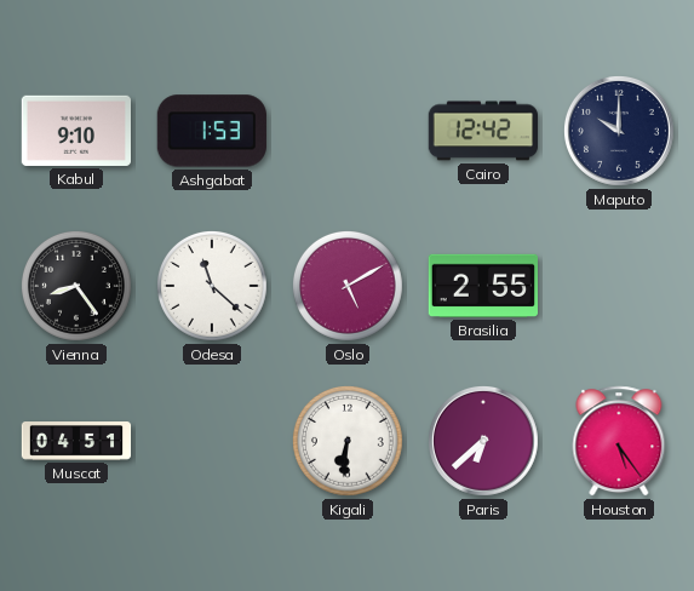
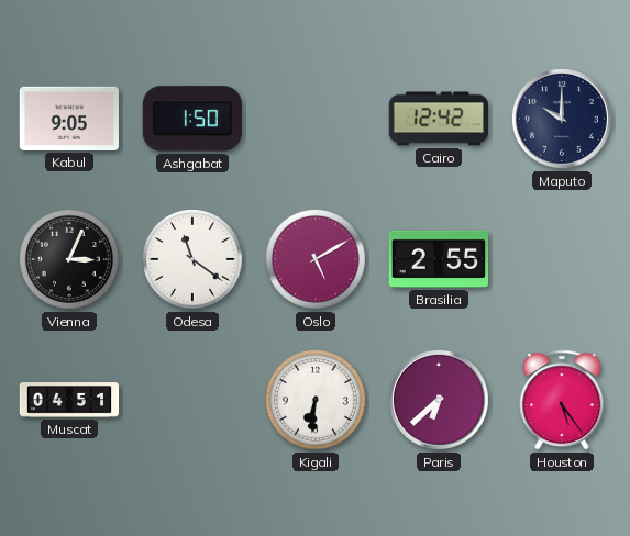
Kabul: 9:10 -> 9:05 (68, 119)
Ashgabat: 1:53 -> 1:50 (192, 119)
Vienna: 8:24 -> 3:04 (69, 259)
Odesa: 11:22 -> 11:21 (192, 259)
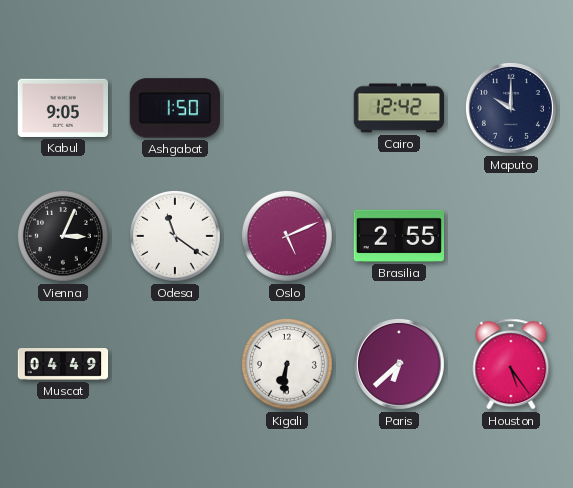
Oslo: 5:10 -> 5:11 (287, 236)
Muscat: 04:51 -> 04:49 (63, 364)
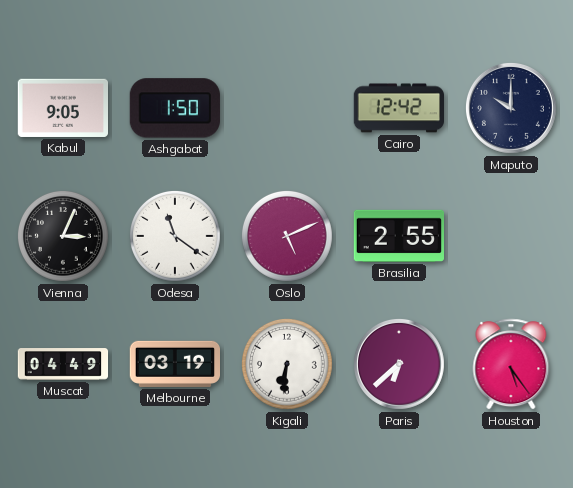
Melbourne: none -> 03:19 (174, 364)
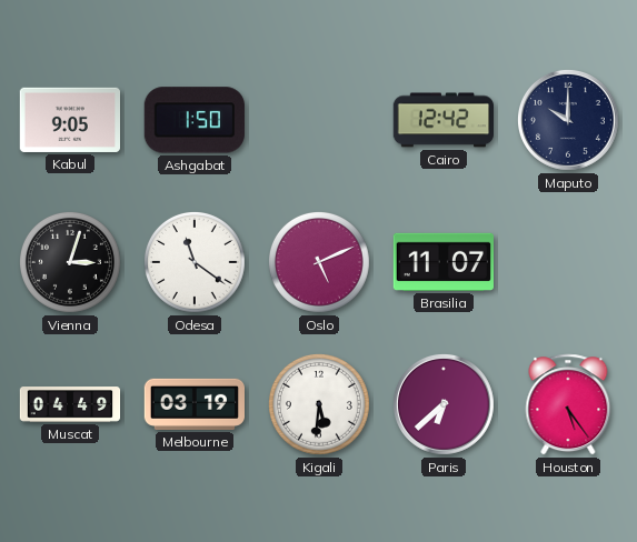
Vienna: 3:04 -> 3:03 (70, 262)
Brasilia: 2:55 -> 11:07 (442, 262)
Kigali: 6:31 -> 5:31 (319, 404)
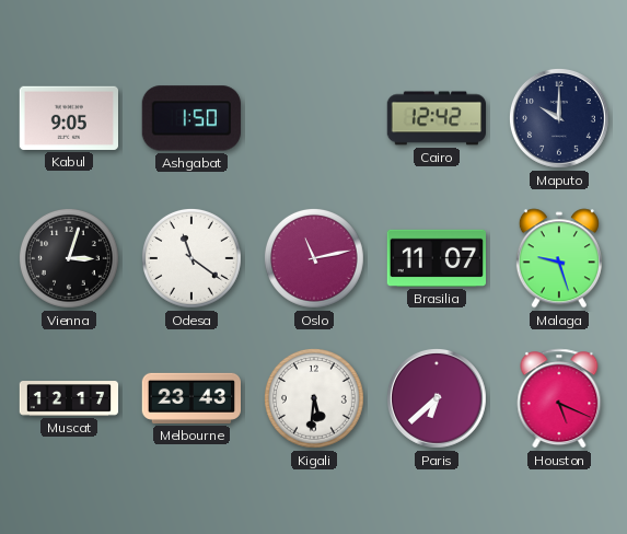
Oslo: 5:11 -> 11:13 (314, 258)
Malaga: none -> 9:27 (559, 258)
Muscat: 04:49 -> 12:17 (69, 398)
Melbourne: 03:19 -> 23:43 (190, 398)
Houston: 5:24 -> 5:19 (559, 398)
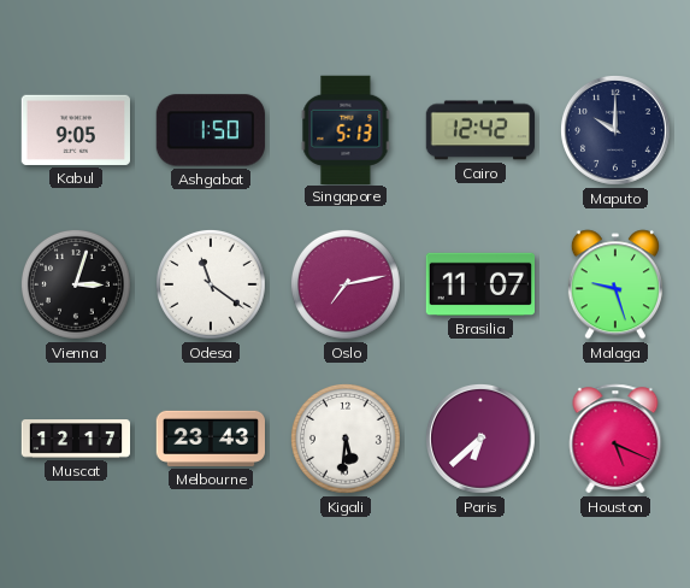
Singapore: none -> 5:13 (346, 129)
Oslo: 11:13 -> 7:13 (346, 284)
